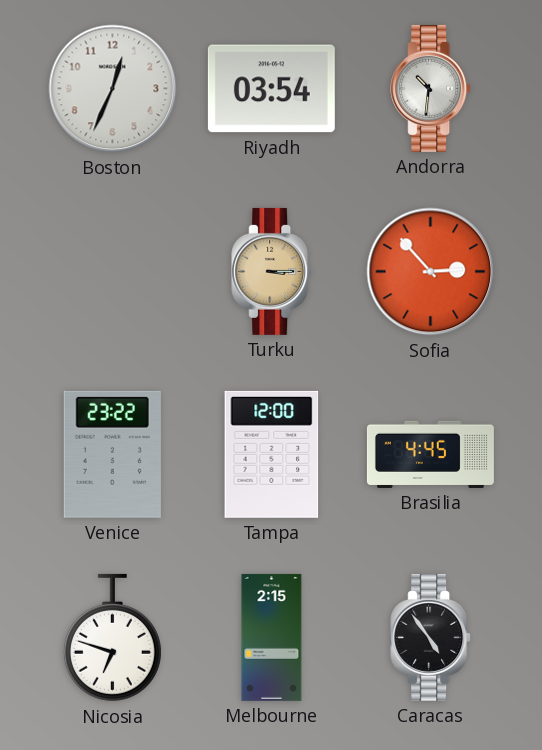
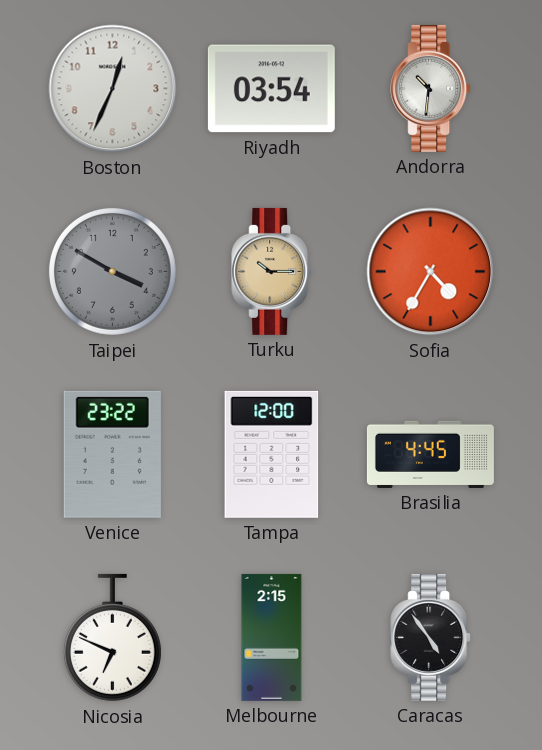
Taipei: none -> 3:50 (112, 271)
Turku: 3:15 -> 10:15 (272, 271)
Sofia: 2:53 -> 4:35 (431, 272)
Nicosia: 6:48 -> 6:49 (112, 638)
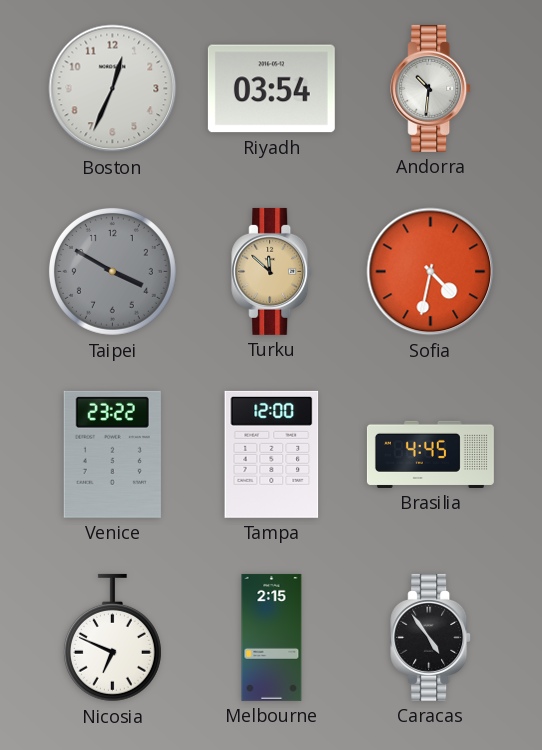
Turku: 10:15 -> 11:52 (272, 271)
Sofia: 4:35 -> 4:32 (431, 272)
